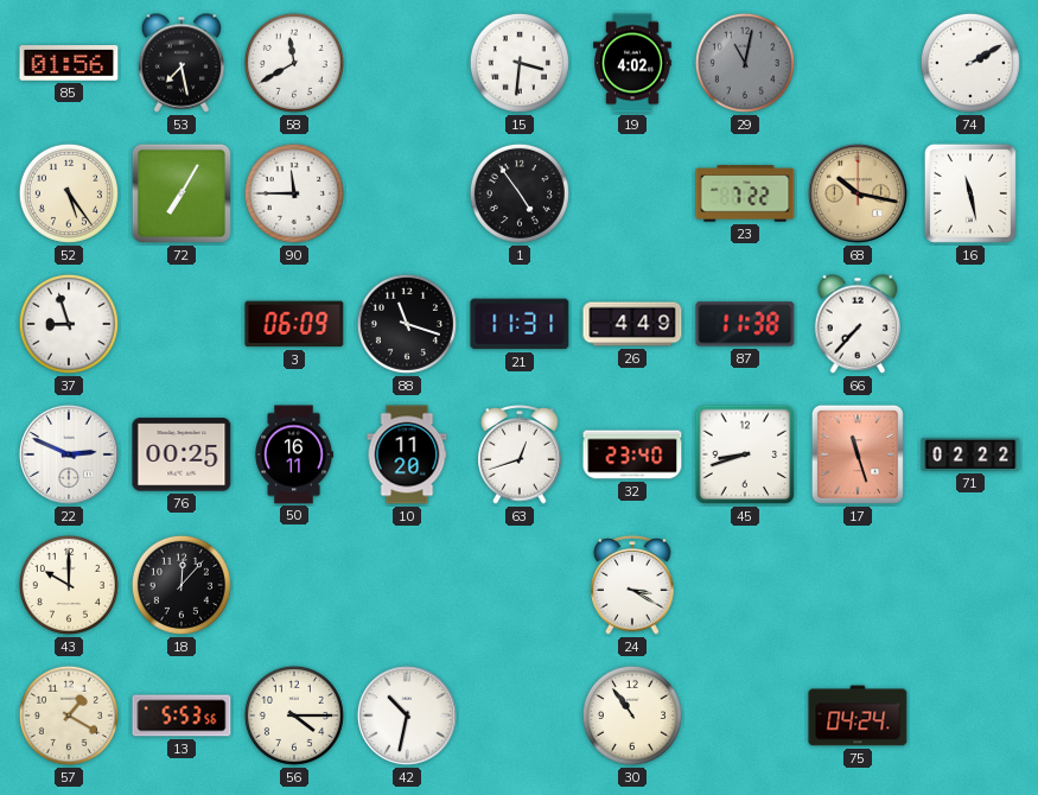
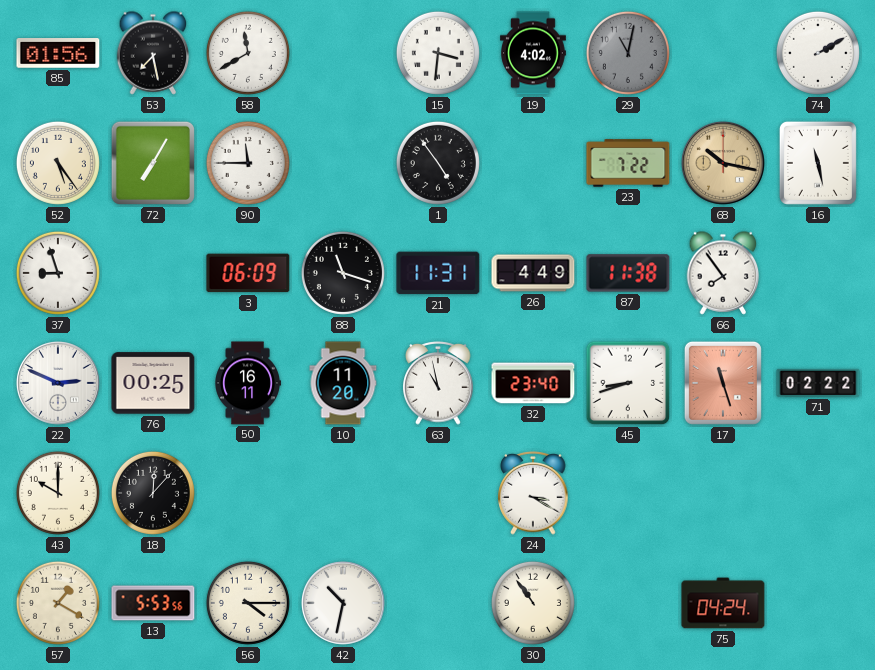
66: 7:37 -> 7:54 (723, 273)
63: 12:42 -> 10:58 (438, 384)
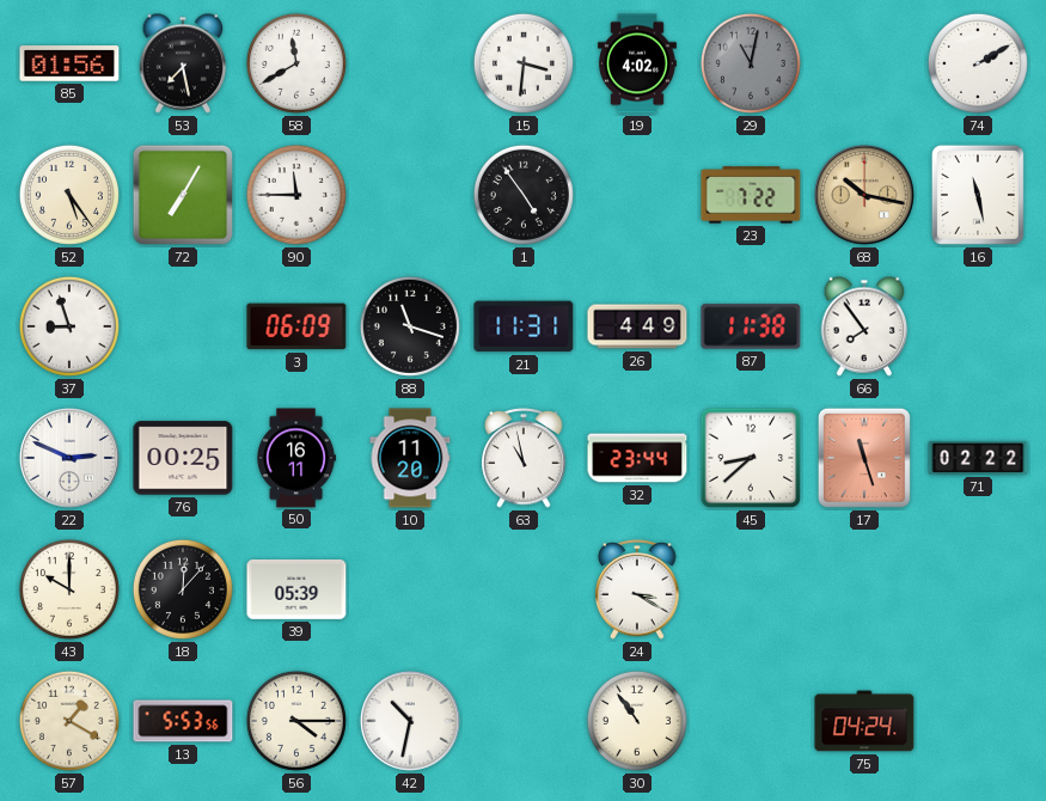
32: 23:40 -> 23:44 (637, 458)
45: 8:42 -> 8:38 (751, 458)
39: none -> 05:39 (296, 589)
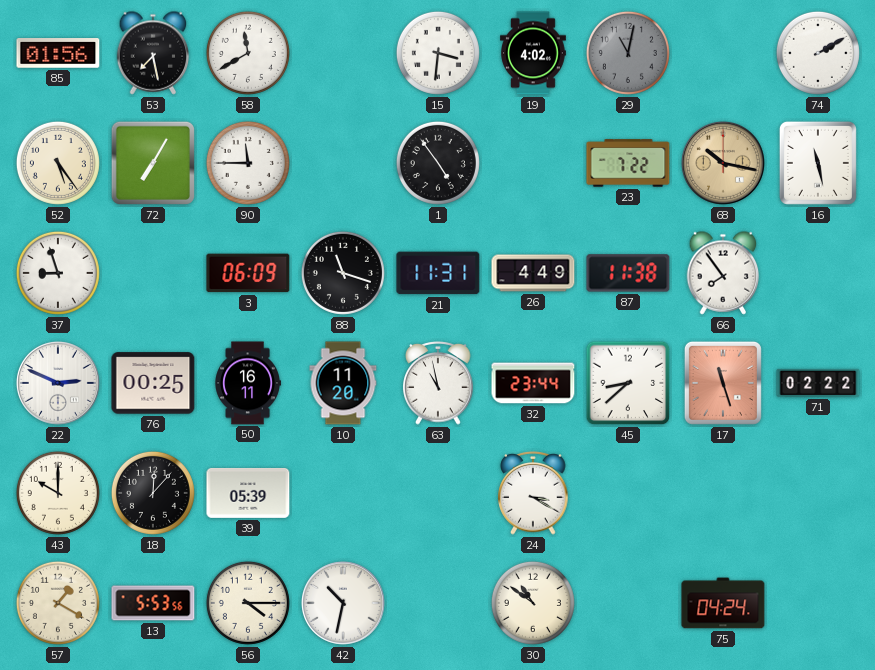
30: 10:54 -> 10:51 (533, 603)
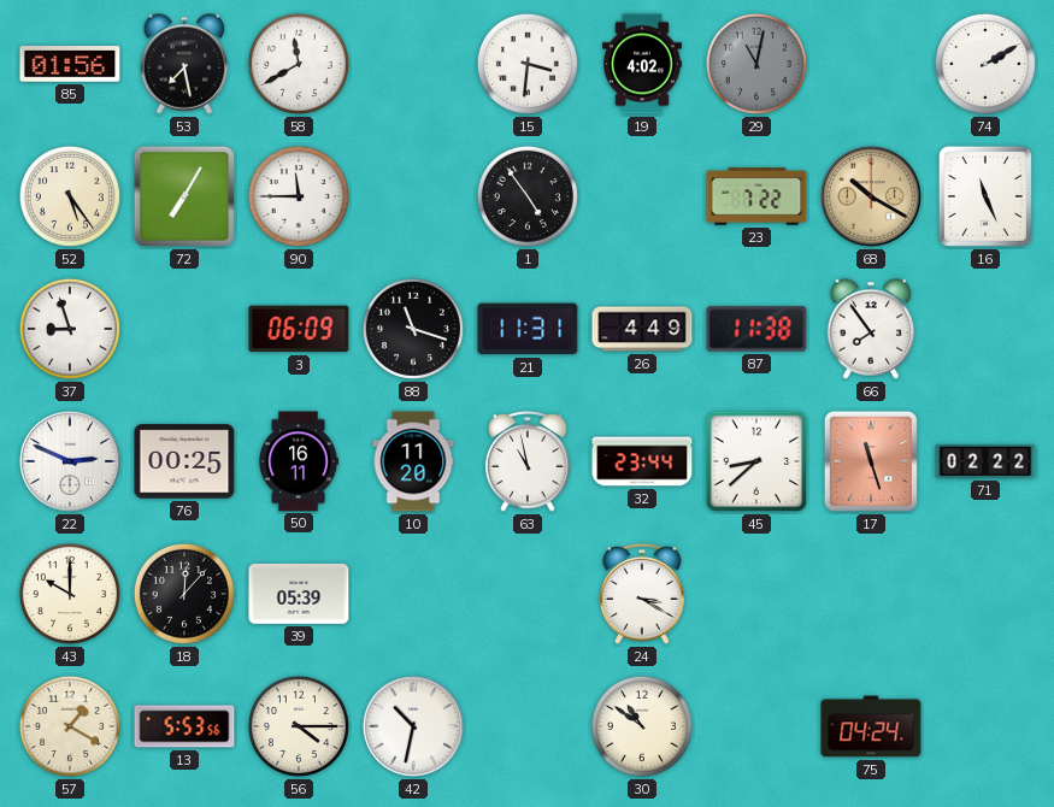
68: 10:17 -> 10:20 (871, 196)
16: 11:28 -> 11:26 (985, 196)
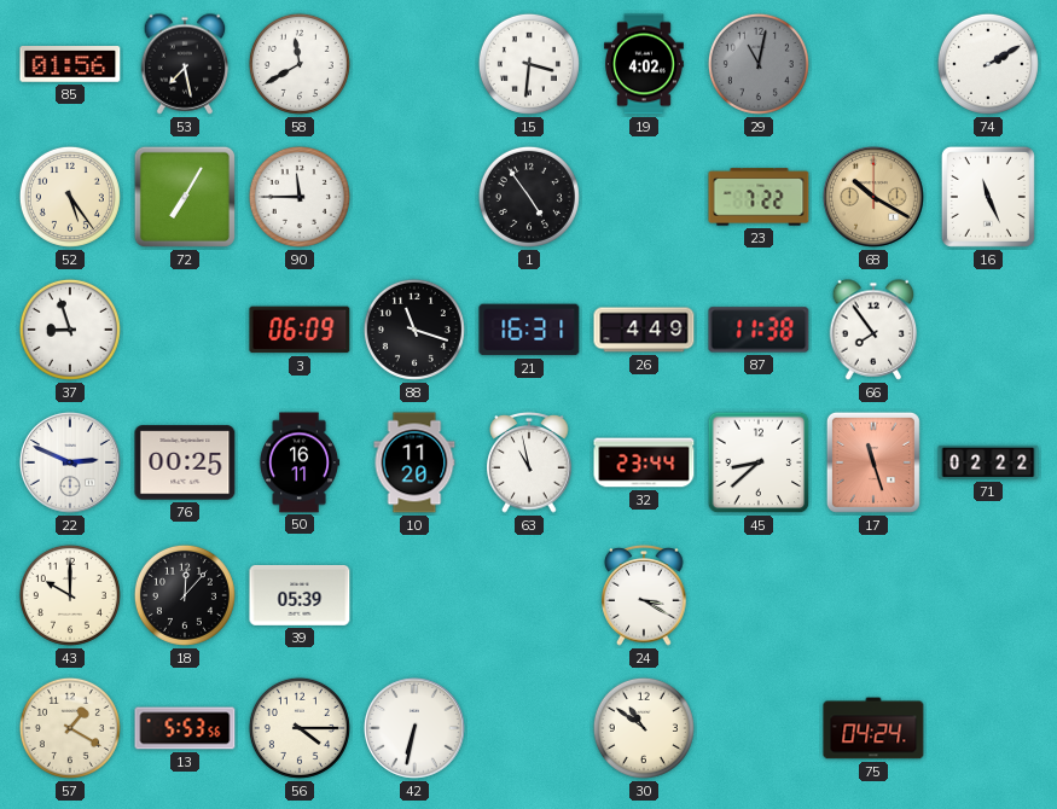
21: 11:31 -> 16:31 (529, 330)
42: 10:32 -> 6:32 (414, 728)
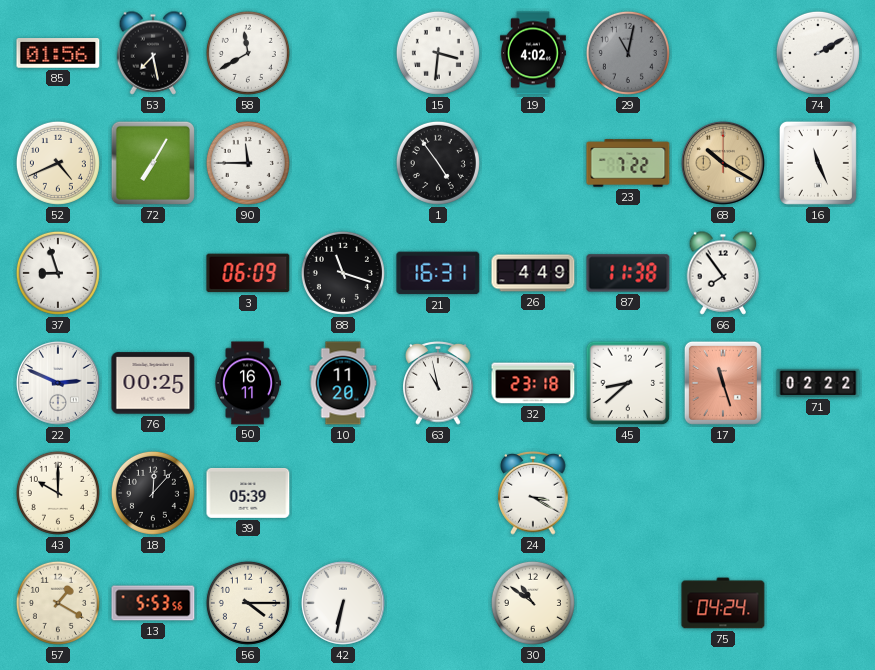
52: 5:24 -> 4:41 (58, 163)
32: 23:44 -> 23:18 (533, 383)
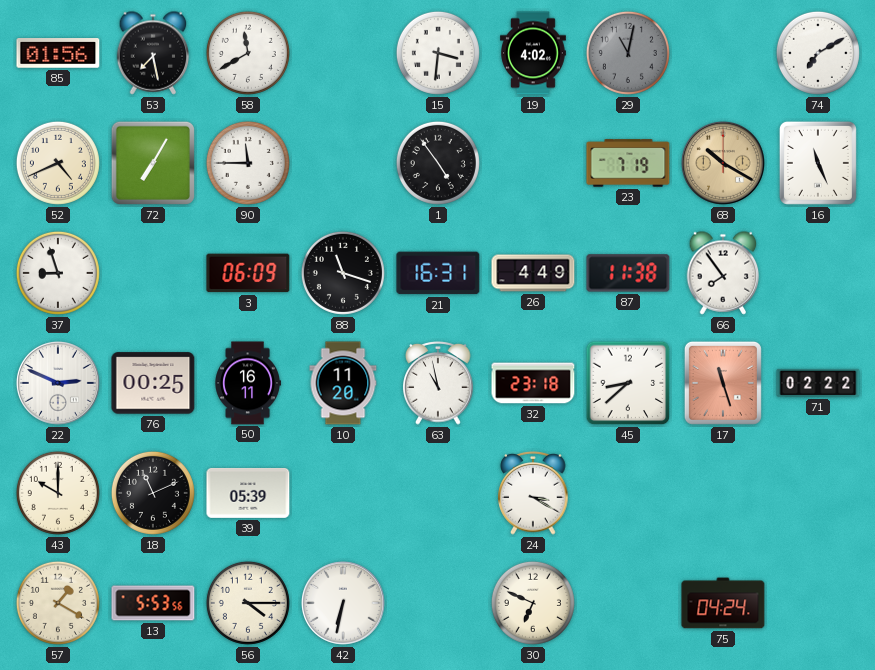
74: 2:10 -> 7:10 (818, 53)
23: 7:22 -> 7:19 (628, 163)
18: 12:07 -> 11:11 (153, 493)
30: 10:51 -> 6:49 (533, 603)
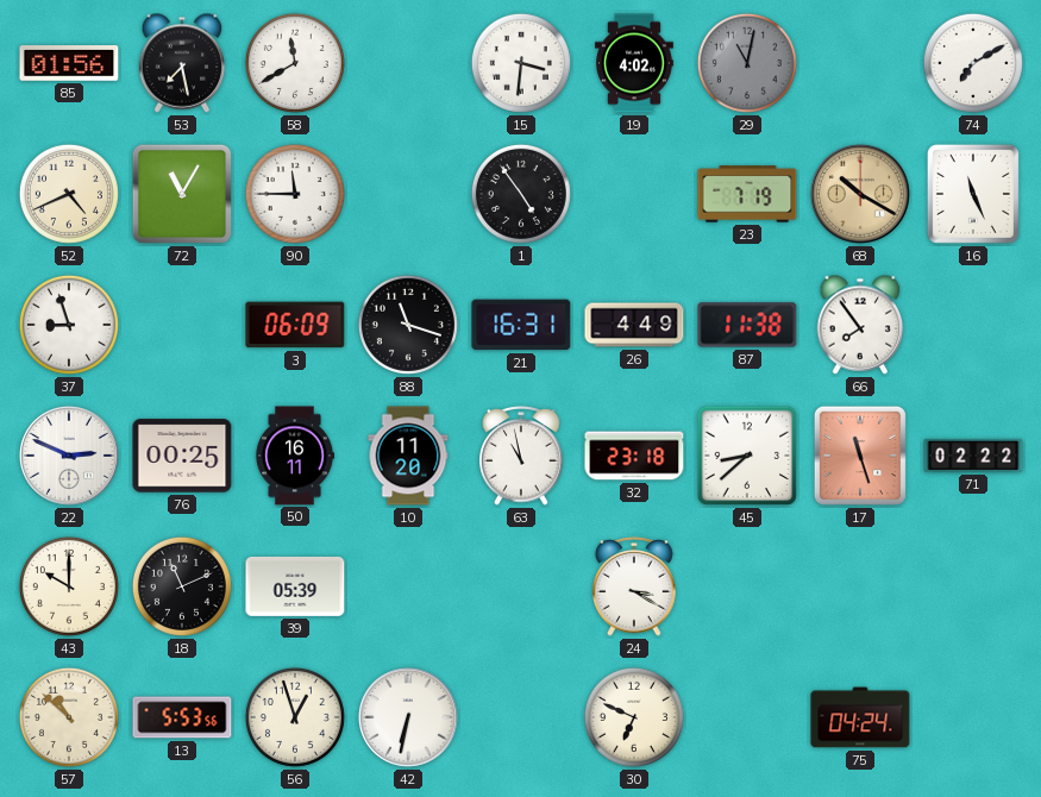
72: 7:05 -> 11:05 (182, 194)
57: 1:20 -> 10:52 (69, 717)
56: 4:15 -> 12:57 (295, 717)
